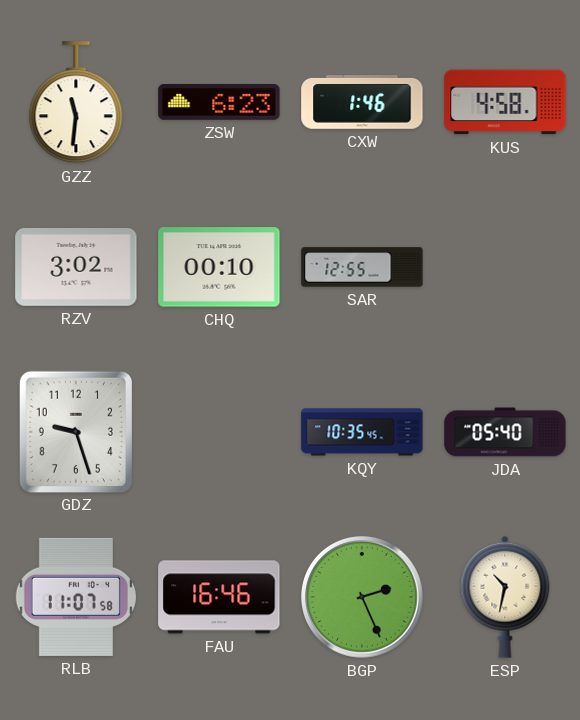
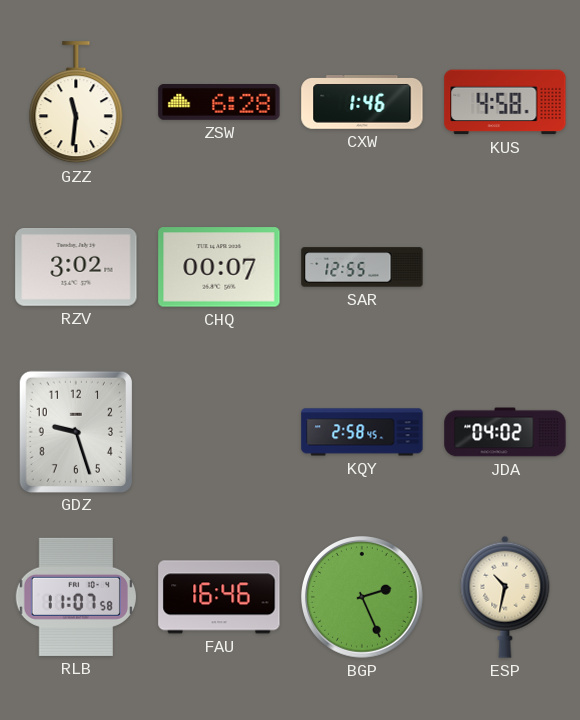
ZSW: 6:23 -> 6:28 (219, 103)
CHQ: 00:10 -> 00:07 (219, 267)
KQY: 10:35 -> 2:58 (362, 432)
JDA: 05:40 -> 04:02 (505, 432)
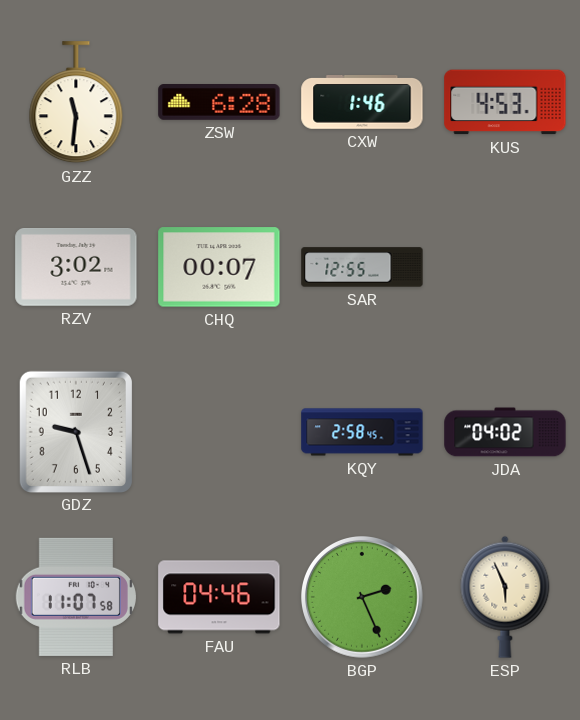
KUS: 4:58 -> 4:53 (505, 102)
FAU: 16:46 -> 04:46 (219, 597)
ESP: 10:32 -> 5:56 (505, 597)
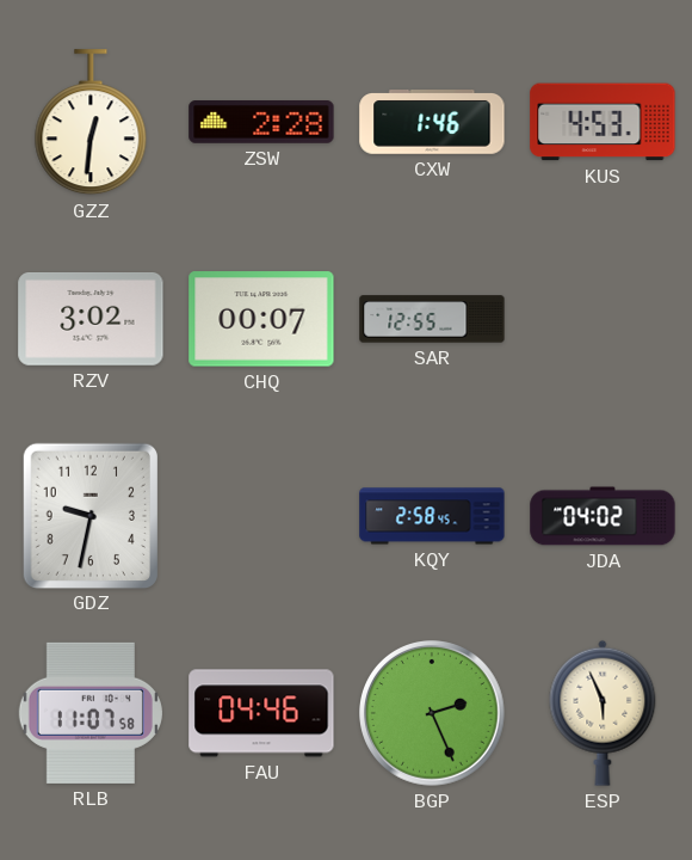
GZZ: 11:31 -> 12:31 (91, 123)
ZSW: 6:28 -> 2:28 (261, 123)
GDZ: 9:27 -> 9:32 (89, 515)
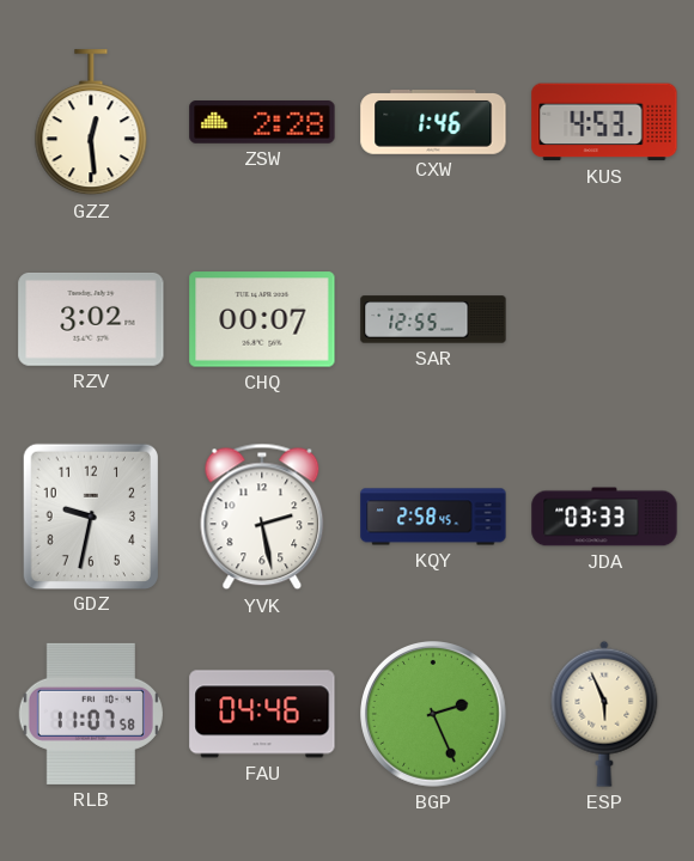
GZZ: 12:31 -> 12:29 (91, 123)
YVK: none -> 2:28 (262, 517)
JDA: 04:02 -> 03:33 (604, 517)
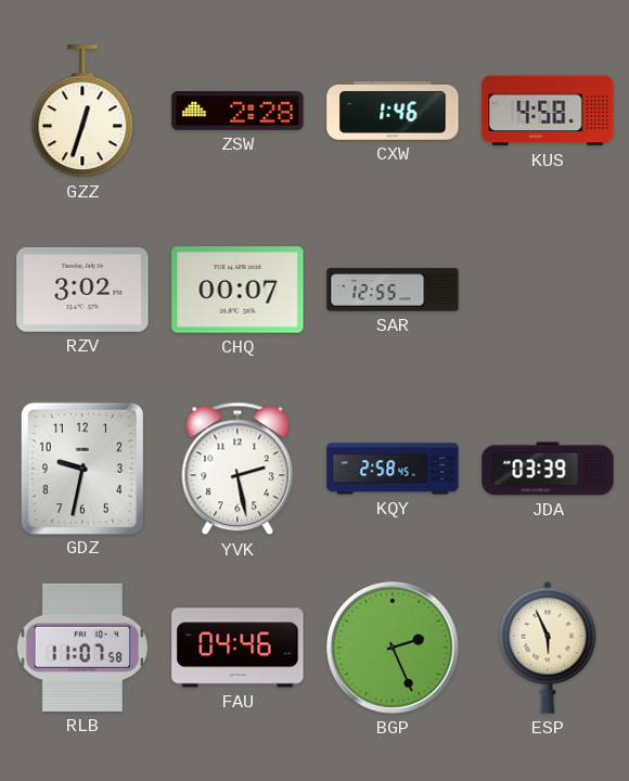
GZZ: 12:29 -> 12:33 (82, 112)
KUS: 4:53 -> 4:58 (548, 111)
JDA: 03:33 -> 03:39 (548, 469)
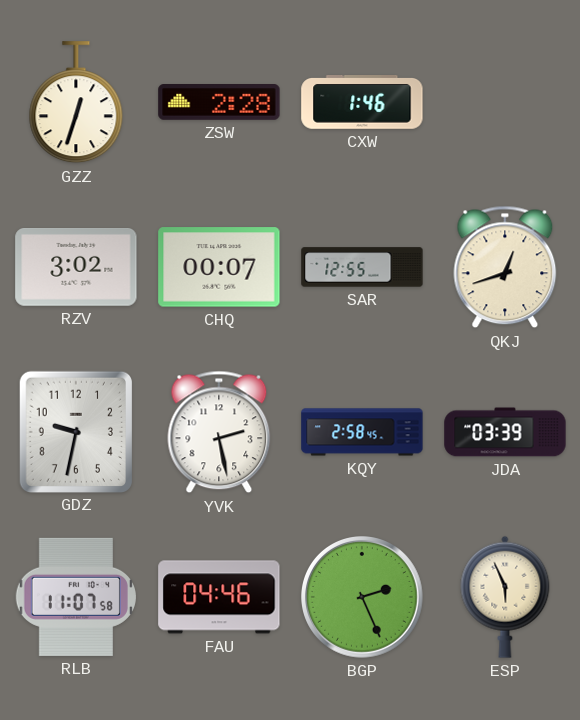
KUS: 4:58 -> none (548, 111)
QKJ: none -> 12:42 (505, 267)
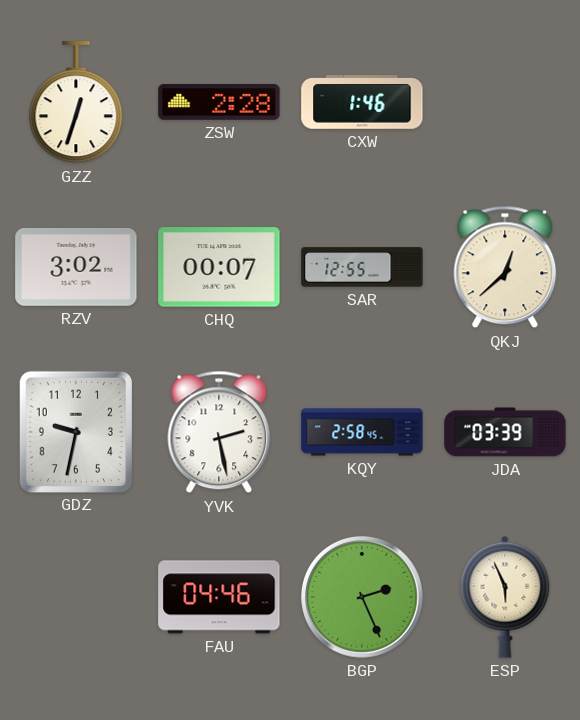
QKJ: 12:42 -> 12:38 (505, 267)
RLB: 11:07 -> none (76, 597)
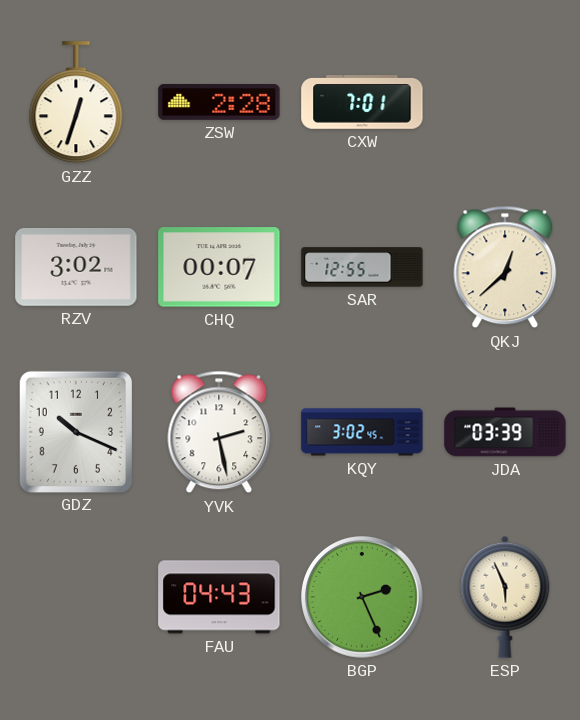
CXW: 1:46 -> 7:01 (362, 103)
GDZ: 9:32 -> 10:19 (75, 431)
KQY: 2:58 -> 3:02 (362, 432)
FAU: 04:46 -> 04:43 (219, 597)
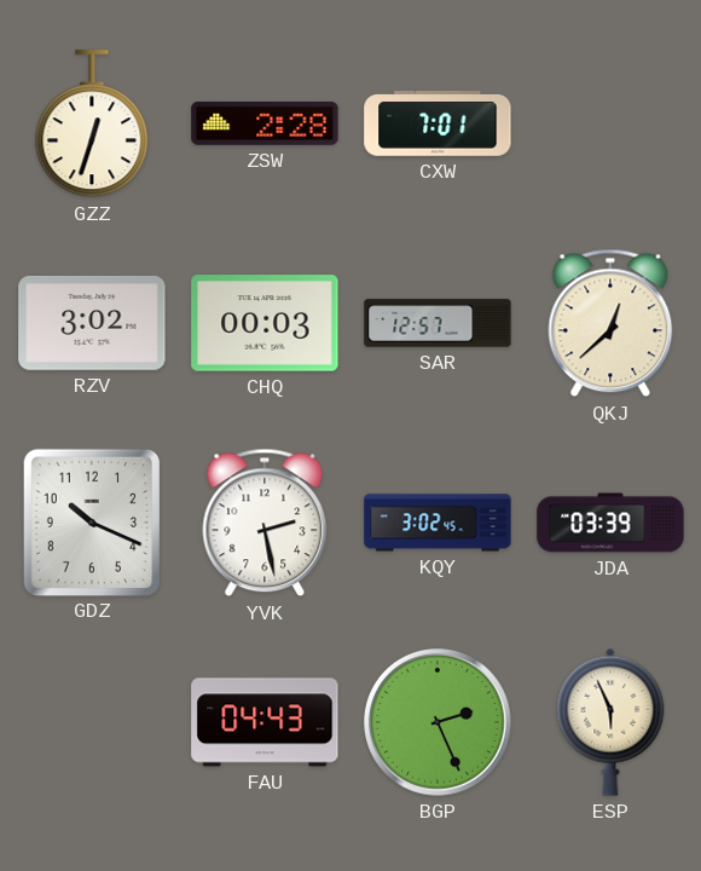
CHQ: 00:07 -> 00:03 (265, 323)
SAR: 12:55 -> 12:57 (438, 323)
